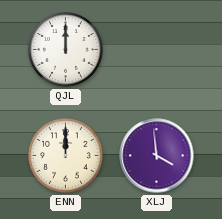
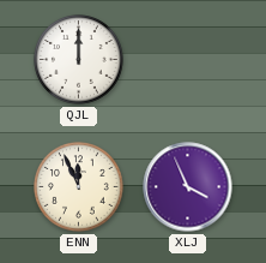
ENN: 12:00 -> 11:56 (79, 187)
XLJ: 3:59 -> 3:56 (188, 187)
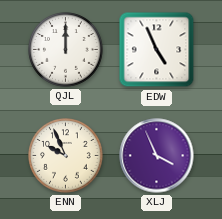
EDW: none -> 4:56 (157, 50)
ENN: 11:56 -> 9:56 (66, 156)
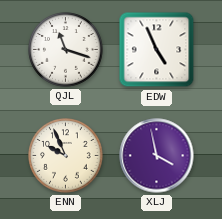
QJL: 12:00 -> 11:18 (66, 50)
XLJ: 3:56 -> 3:58 (157, 156)
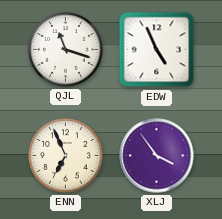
ENN: 9:56 -> 6:56 (66, 156)
XLJ: 3:58 -> 3:54 (157, 156)
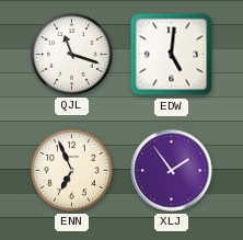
EDW: 4:56 -> 5:01 (172, 55)
XLJ: 3:54 -> 1:54 (172, 171)
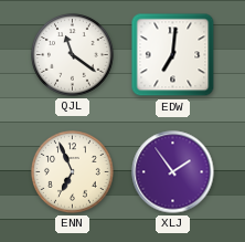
QJL: 11:18 -> 11:21 (73, 55)
EDW: 5:01 -> 7:01 (173, 55)
